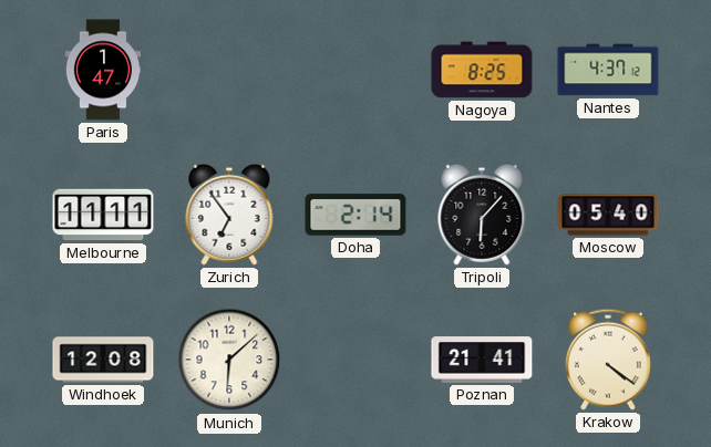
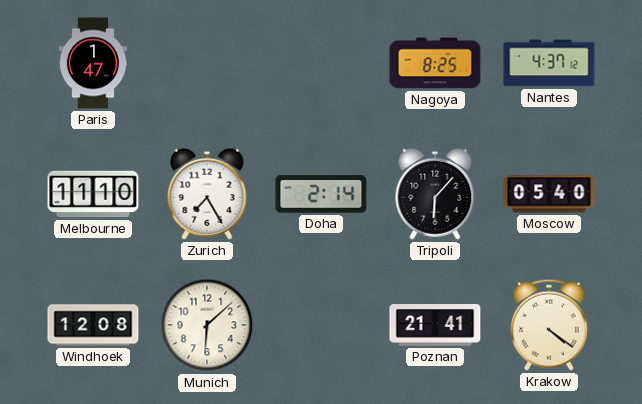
Melbourne: 11:11 -> 11:10 (93, 194)
Zurich: 6:54 -> 7:25 (207, 194)
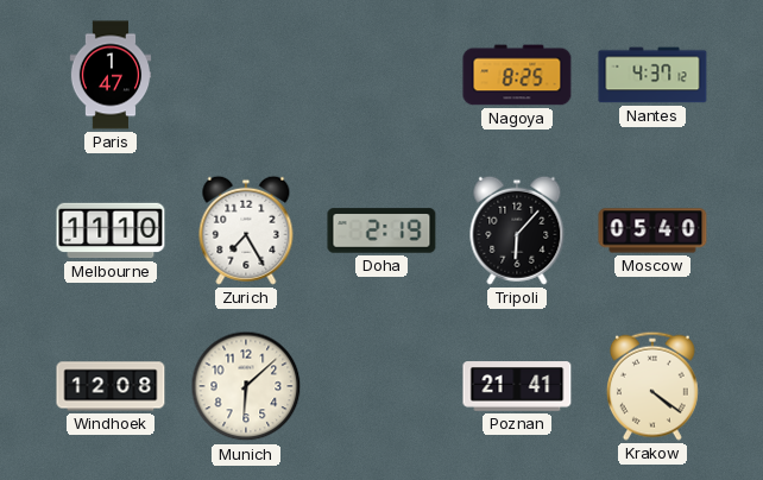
Doha: 2:14 -> 2:19 (381, 230)
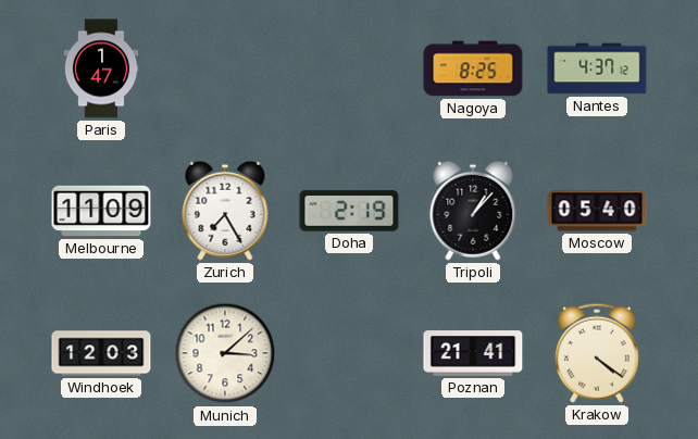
Melbourne: 11:10 -> 11:09 (101, 211)
Tripoli: 6:07 -> 1:07 (473, 211)
Windhoek: 12:08 -> 12:03 (101, 353)
Munich: 6:08 -> 3:08 (225, 353)
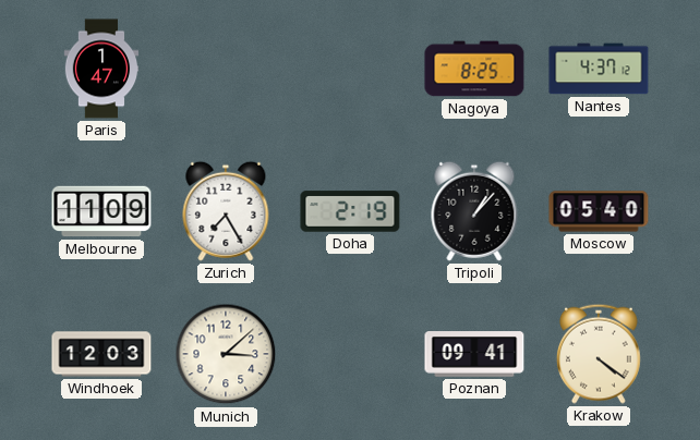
Poznan: 21:41 -> 09:41 (474, 354)
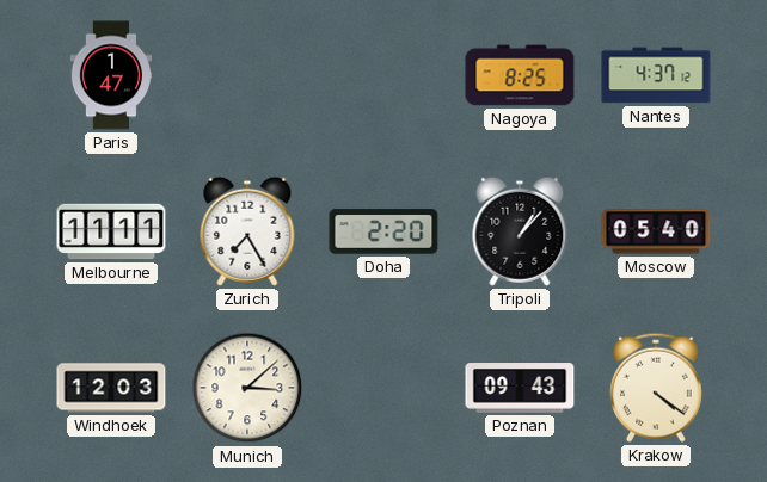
Melbourne: 11:09 -> 11:11 (111, 231)
Doha: 2:19 -> 2:20 (383, 231)
Poznan: 09:41 -> 09:43 (520, 388)
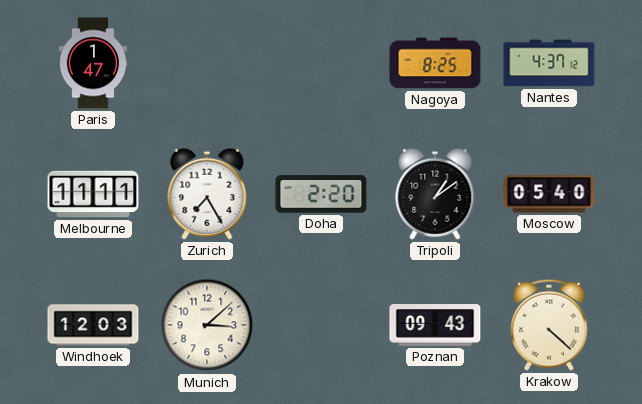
Tripoli: 1:07 -> 1:09 (435, 194)
Krakow: 4:21 -> 4:22 (549, 325)
